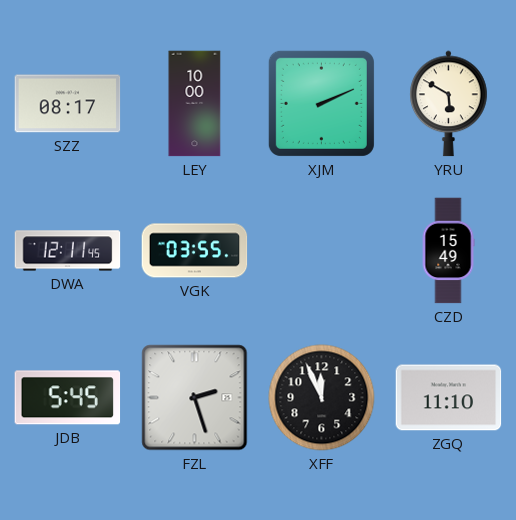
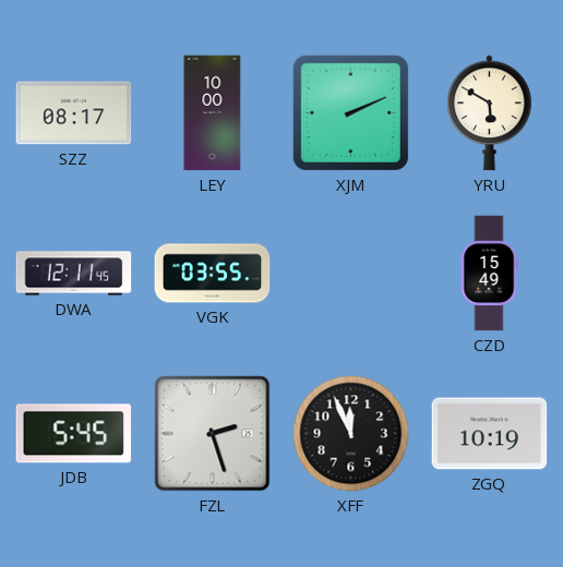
ZGQ: 11:10 -> 10:19 (490, 434)
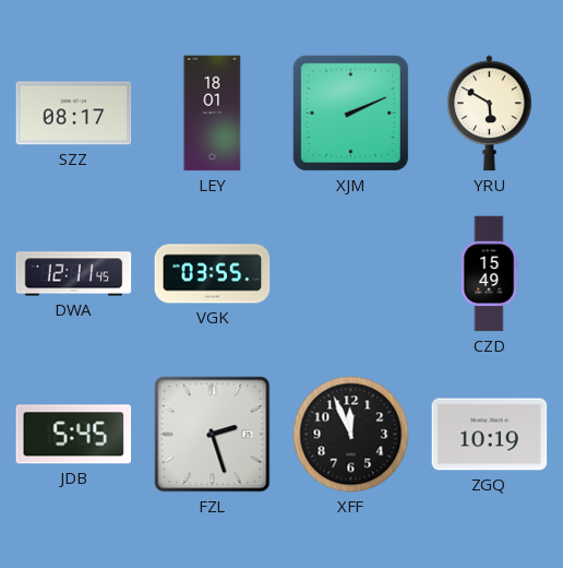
LEY: 10:00 -> 18:01 (213, 114)
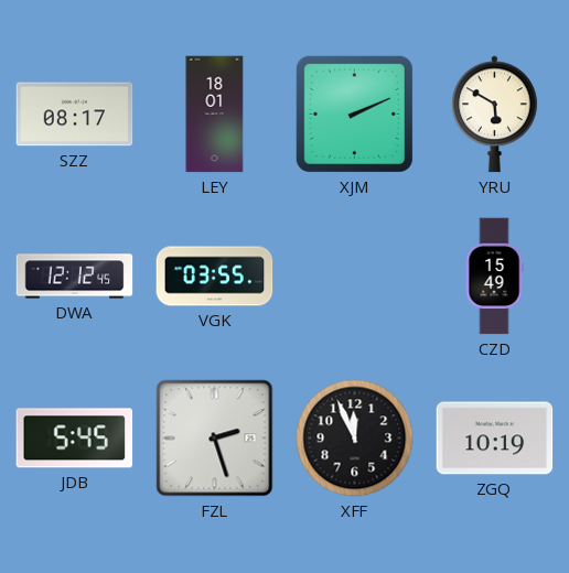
DWA: 12:11 -> 12:12 (75, 277)
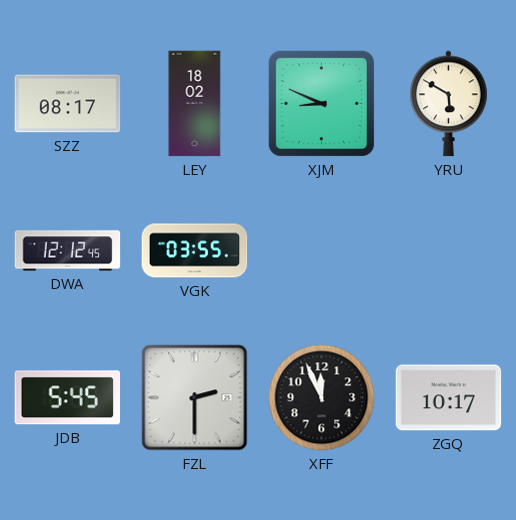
LEY: 18:01 -> 18:02 (195, 104)
XJM: 2:11 -> 8:49 (321, 103)
CZD: 15:49 -> none (494, 277)
FZL: 2:27 -> 2:30 (195, 398)
ZGQ: 10:19 -> 10:17 (449, 398)
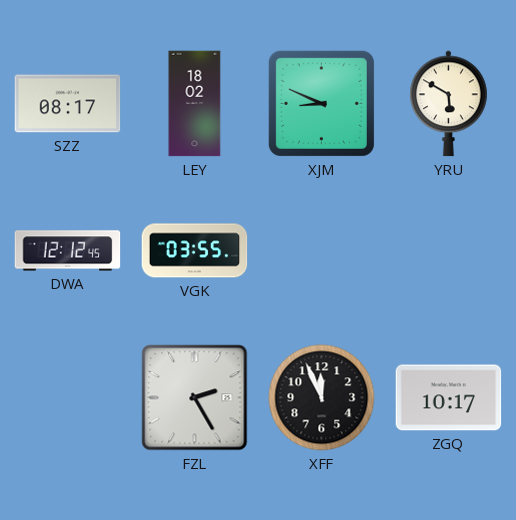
JDB: 5:45 -> none (68, 398)
FZL: 2:30 -> 2:25 (195, 398)
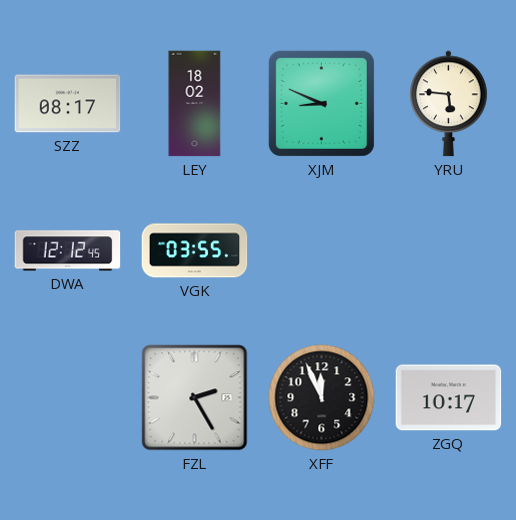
YRU: 5:50 -> 5:46 (449, 104)
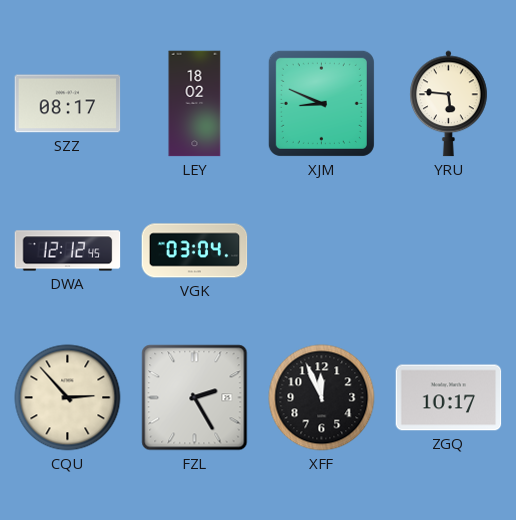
VGK: 03:55 -> 03:04 (195, 251)
CQU: none -> 2:53 (68, 398)
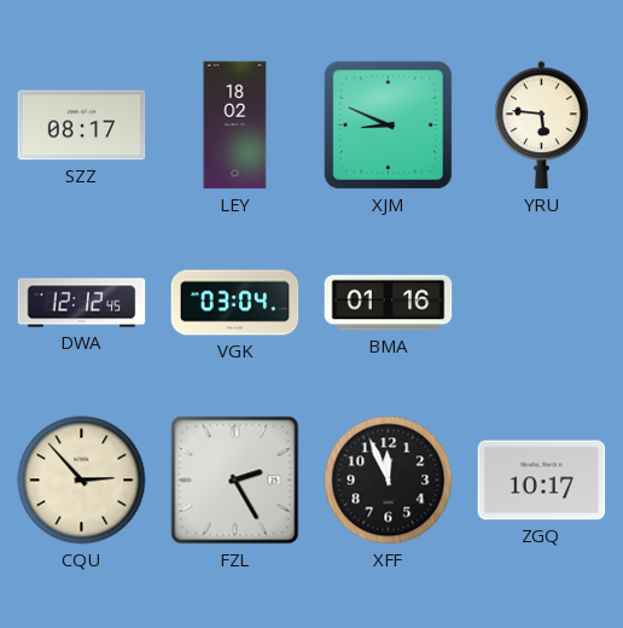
BMA: none -> 01:16 (389, 303)
